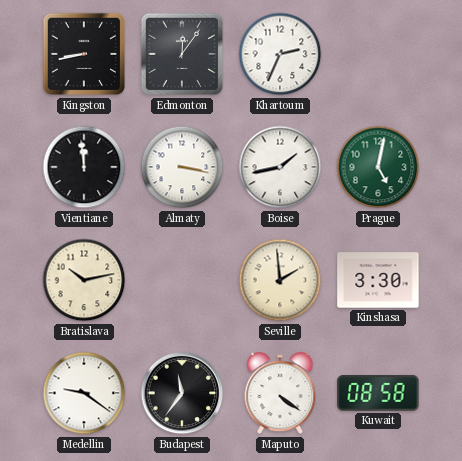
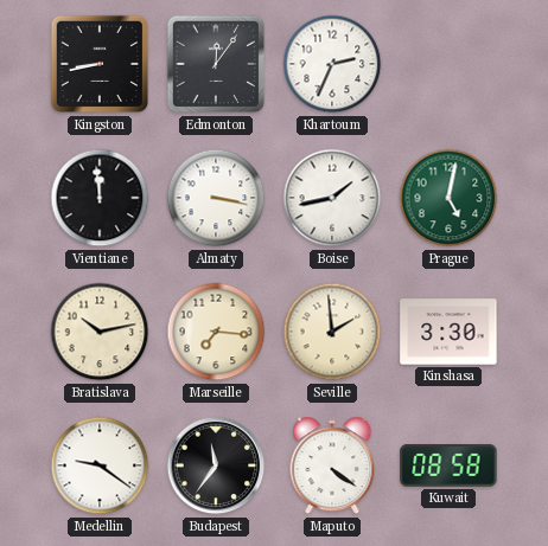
Marseille: none -> 7:16 (216, 332)
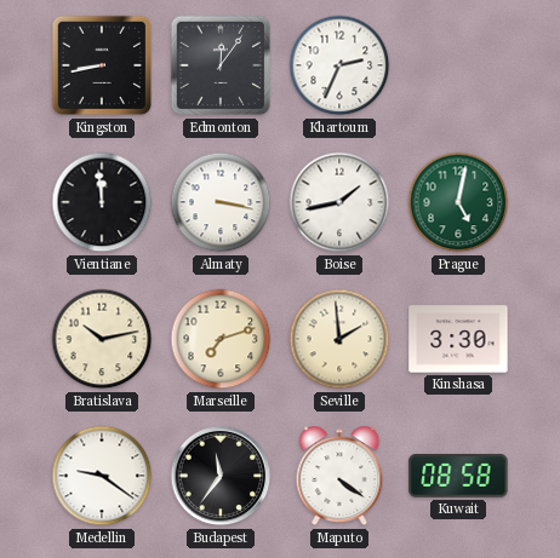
Marseille: 7:16 -> 7:12 (221, 339)
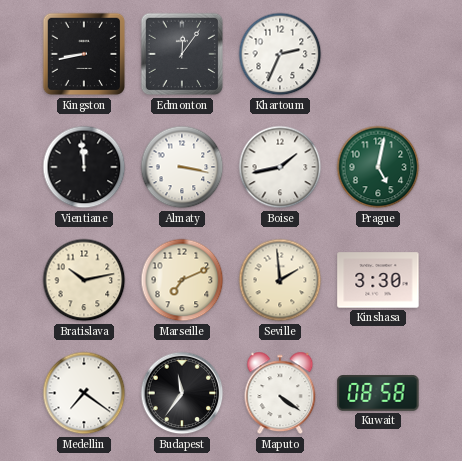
Marseille: 7:12 -> 7:11 (182, 280)
Medellin: 9:21 -> 7:21 (84, 393)
